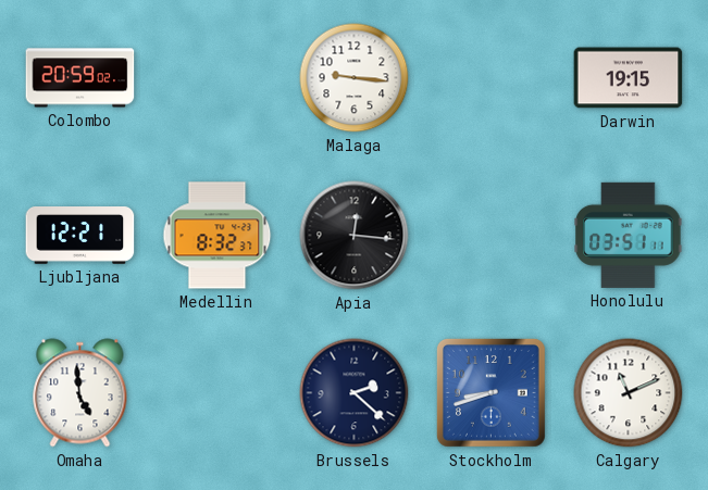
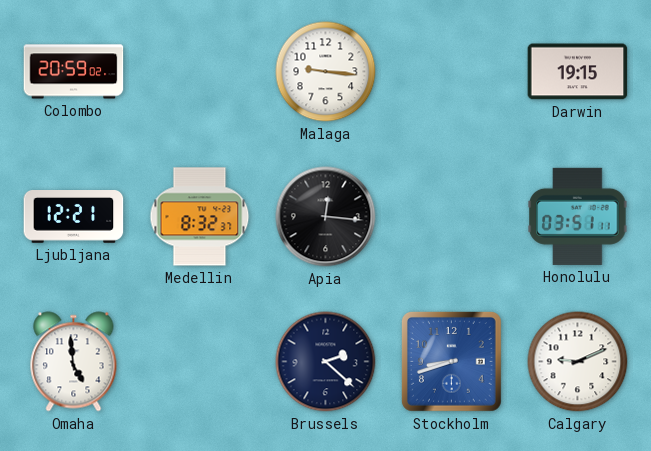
Calgary: 11:11 -> 9:11 (578, 362)
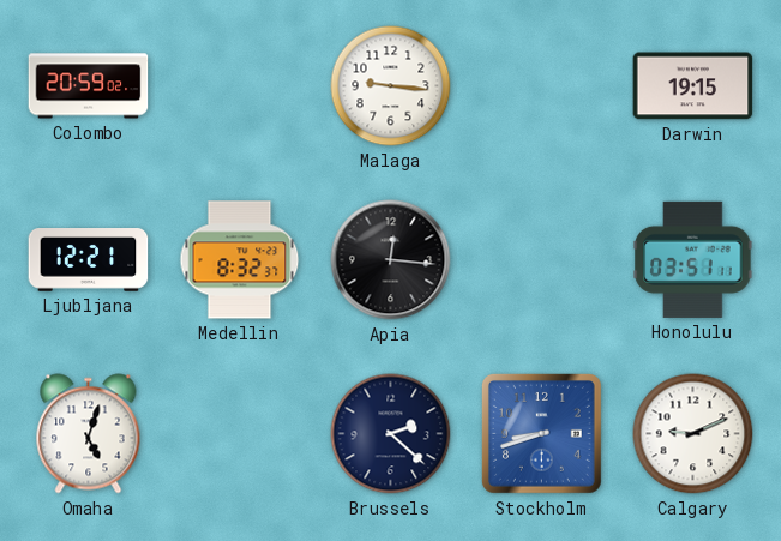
Omaha: 4:59 -> 5:03 (89, 434)
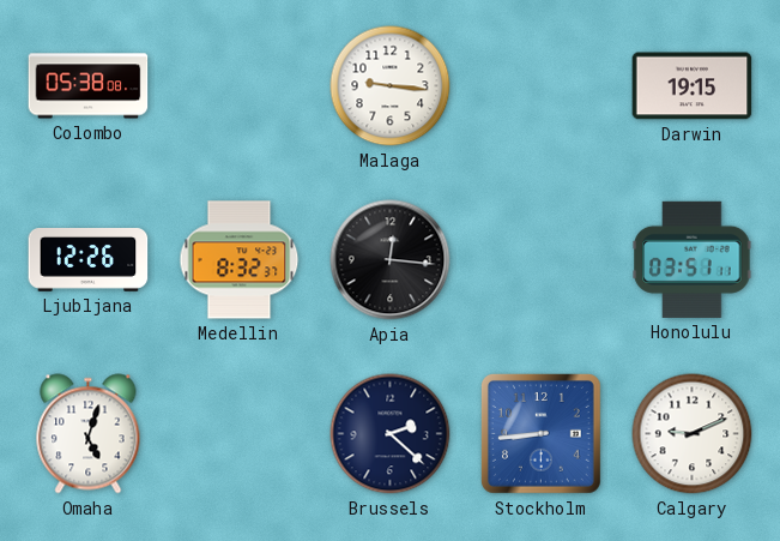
Colombo: 20:59 -> 05:38 (89, 86)
Ljubljana: 12:21 -> 12:26 (89, 260)
Stockholm: 8:42 -> 8:44 (540, 433)
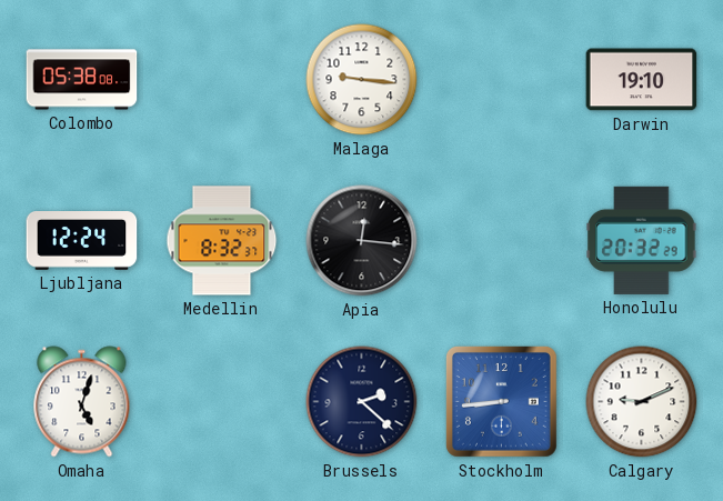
Darwin: 19:15 -> 19:10 (642, 80)
Ljubljana: 12:26 -> 12:24 (82, 241)
Honolulu: 03:51 -> 20:32 (642, 240)
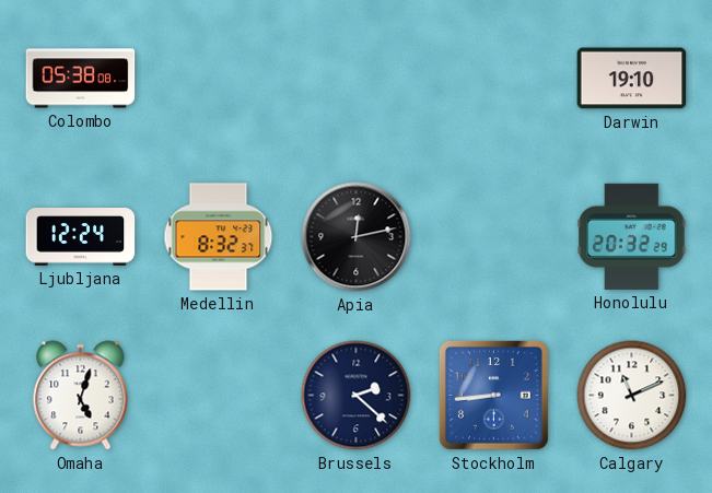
Malaga: 9:16 -> none (362, 80)
Apia: 12:16 -> 12:13 (357, 237)
Calgary: 9:11 -> 11:11 (632, 396)
